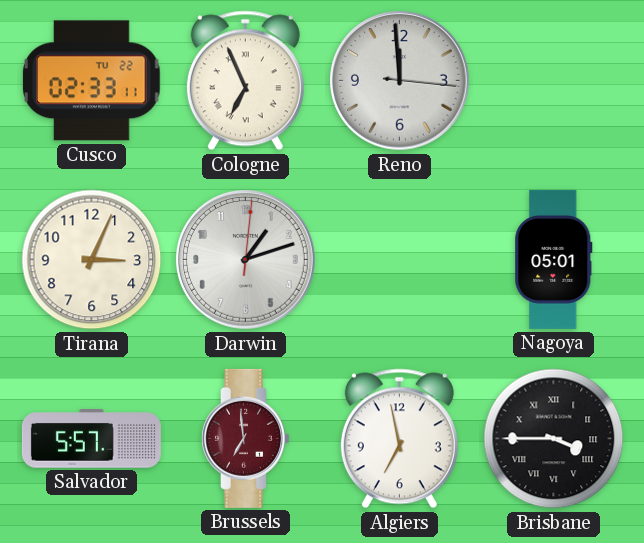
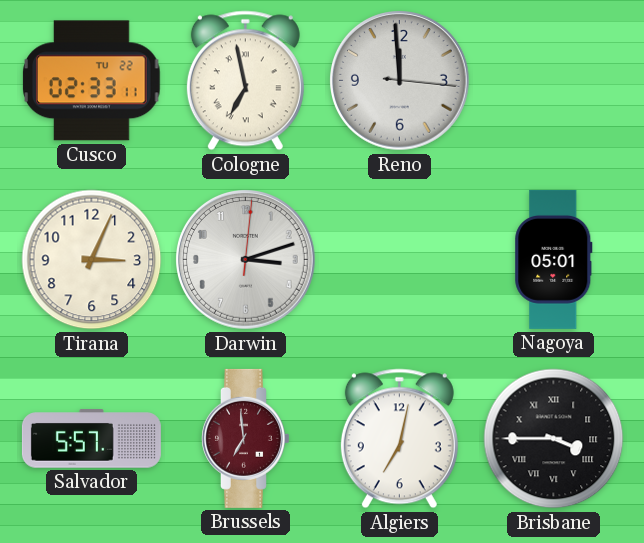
Cologne: 6:56 -> 6:58 (245, 81)
Darwin: 1:12 -> 3:12 (246, 260)
Algiers: 6:58 -> 7:02 (399, 439)
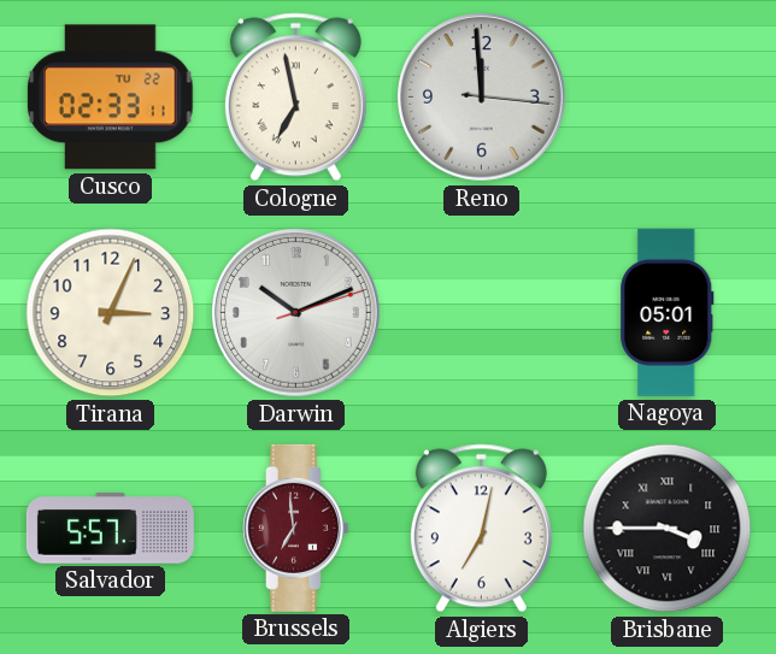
Darwin: 3:12 -> 10:11 (296, 313)
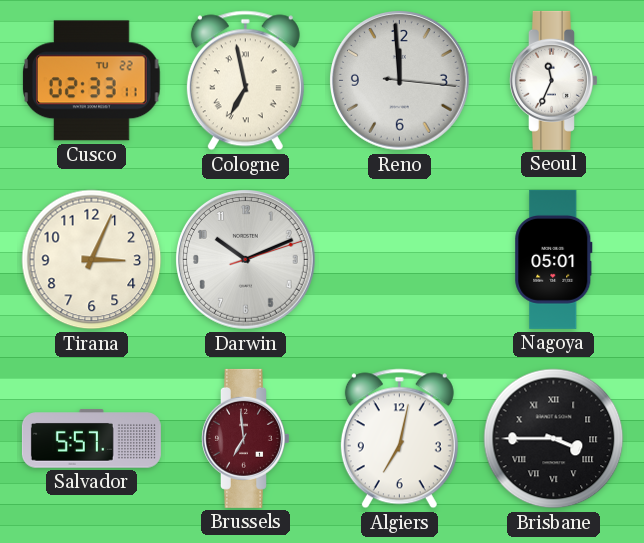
Seoul: none -> 11:34 (554, 80)
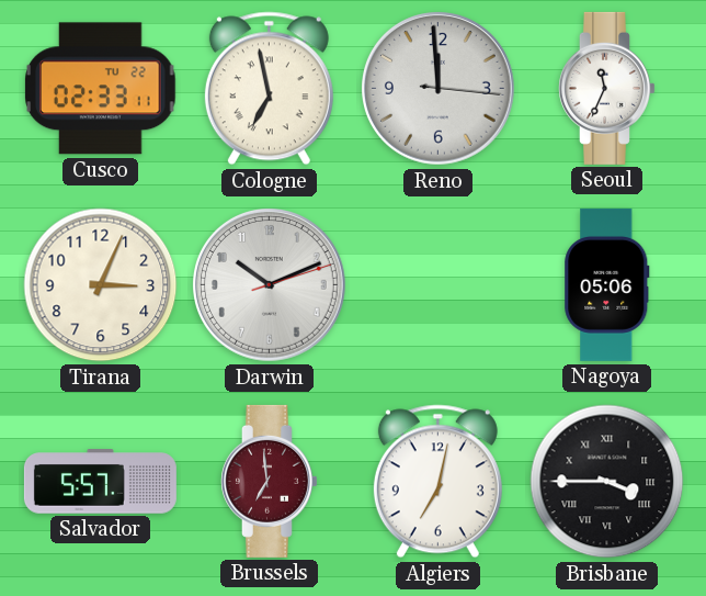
Nagoya: 05:01 -> 05:06 (607, 284)
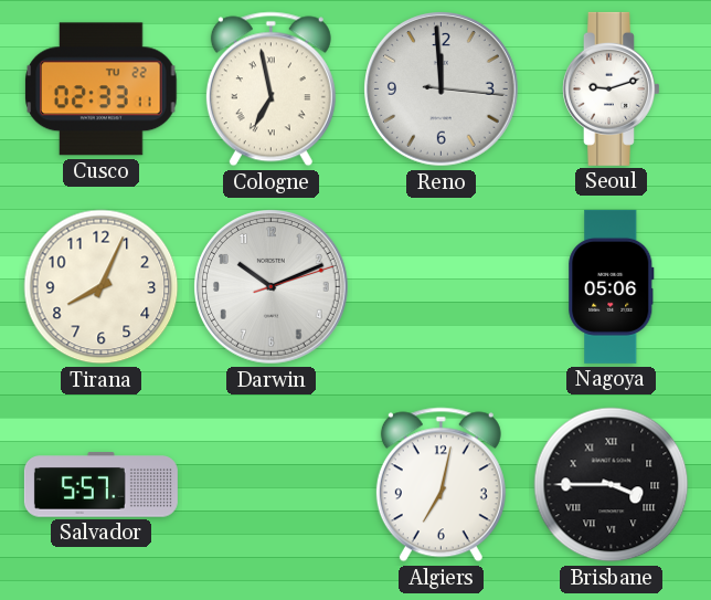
Seoul: 11:34 -> 9:12 (612, 88)
Tirana: 3:04 -> 8:04 (102, 287)
Brussels: 6:59 -> none (270, 481)
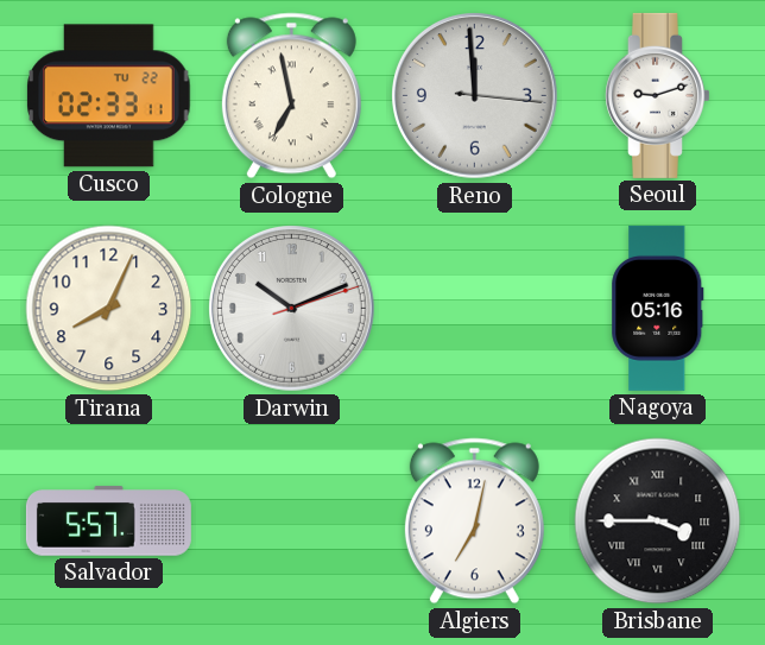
Nagoya: 05:06 -> 05:16 (658, 308)
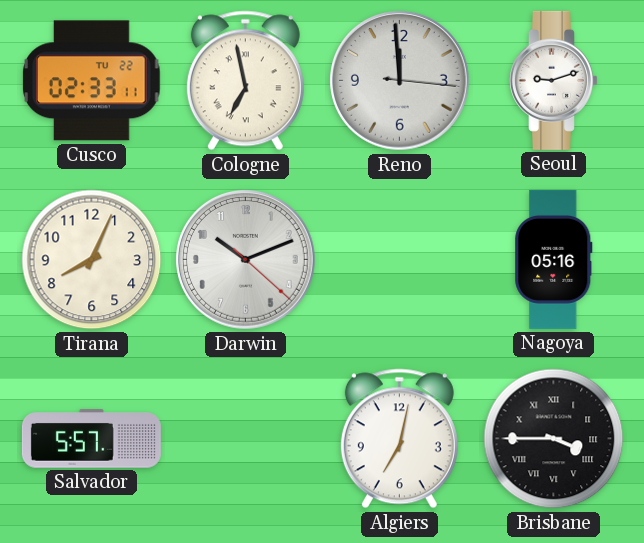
Darwin: 10:11:12 -> 10:11:22 (246, 260)
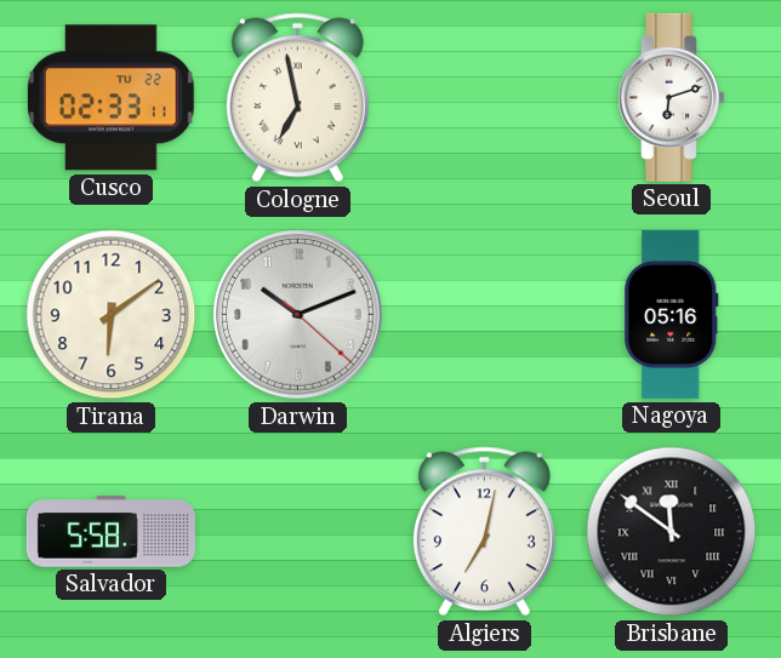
Reno: 11:59 -> none (400, 81)
Seoul: 9:12 -> 6:12 (672, 97)
Tirana: 8:04 -> 6:09 (112, 315)
Salvador: 5:57 -> 5:58 (110, 532)
Brisbane: 3:45 -> 11:51 (672, 532)
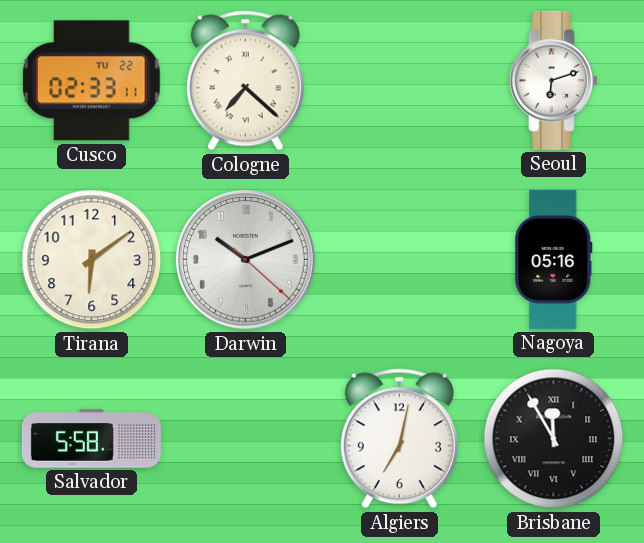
Cologne: 6:58 -> 7:22 (245, 81)
Brisbane: 11:51 -> 11:55 (554, 439)
